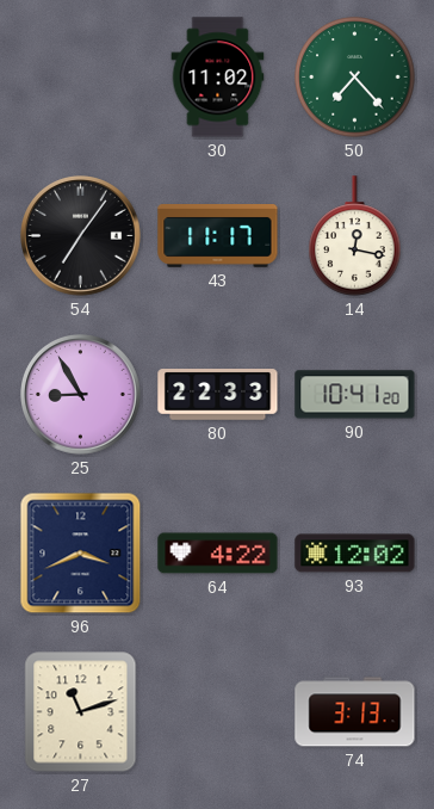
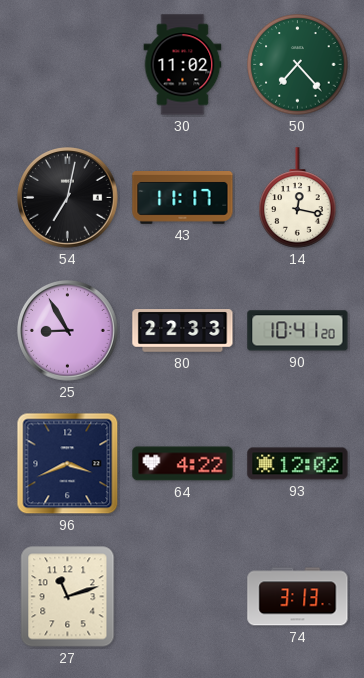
54: 7:06 -> 7:02 (68, 198)
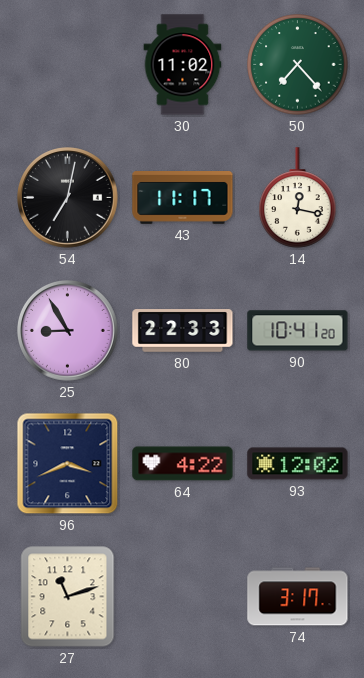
74: 3:13 -> 3:17 (298, 597)
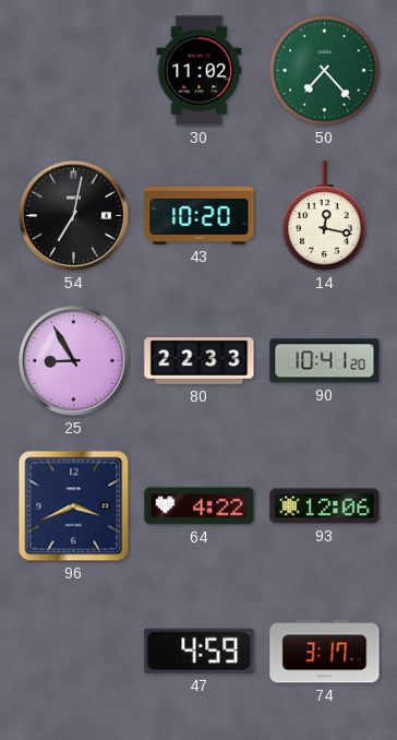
43: 11:17 -> 10:20 (200, 216)
93: 12:02 -> 12:06 (325, 506)
27: 11:12 -> none (68, 597)
47: none -> 4:59 (200, 651)
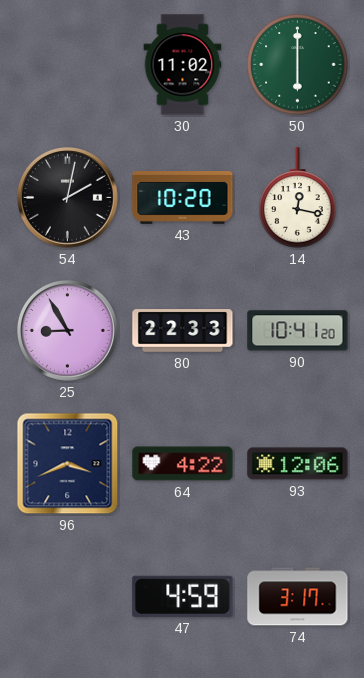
50: 7:23 -> 6:00 (298, 65)
54: 7:02 -> 2:02 (68, 198)
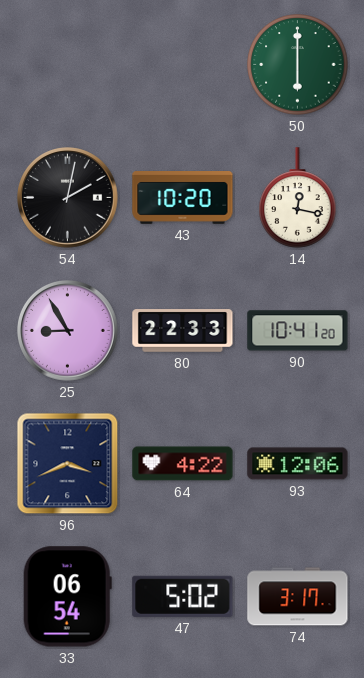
30: 11:02 -> none (183, 65)
33: none -> 06:54 (67, 597)
47: 4:59 -> 5:02 (183, 596)
